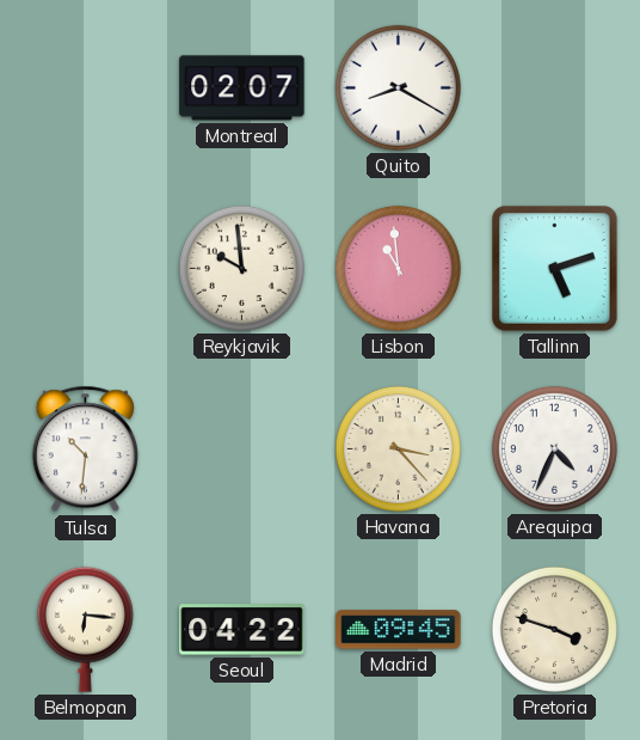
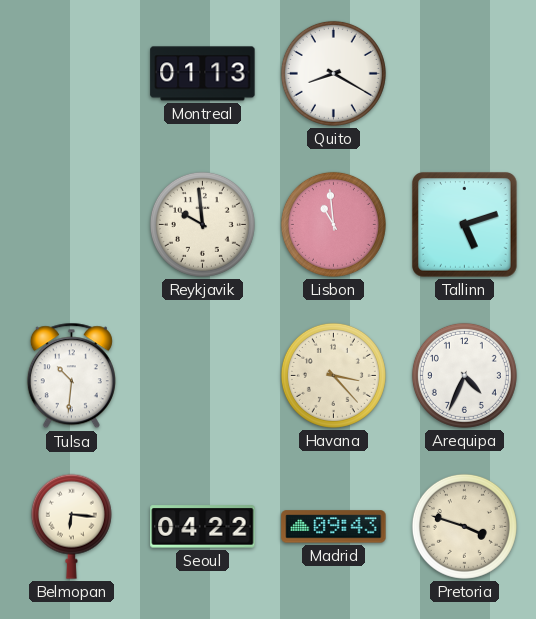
Montreal: 02:07 -> 01:13 (203, 74)
Madrid: 09:45 -> 09:43 (334, 527)
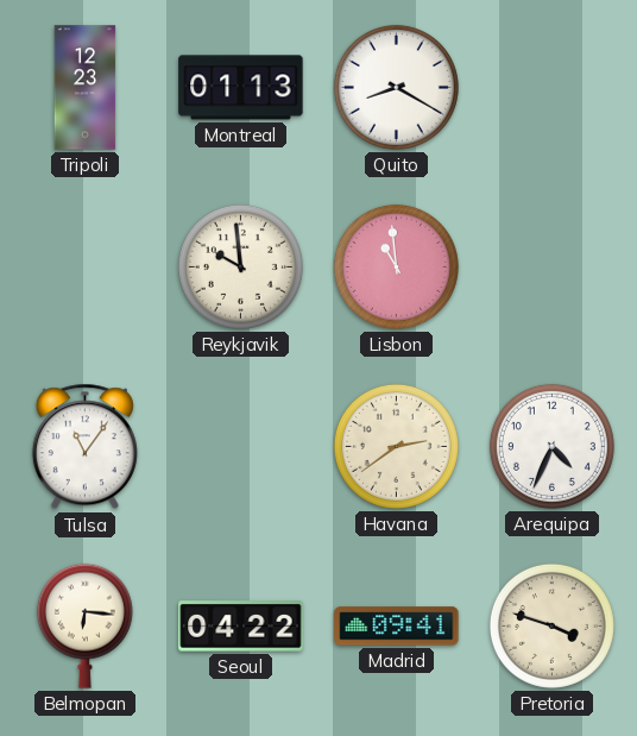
Tripoli: none -> 12:23 (86, 88)
Tallinn: 5:12 -> none (465, 225)
Tulsa: 10:31 -> 11:06 (84, 447)
Havana: 3:23 -> 2:39 (396, 446)
Madrid: 09:43 -> 09:41 (397, 627)
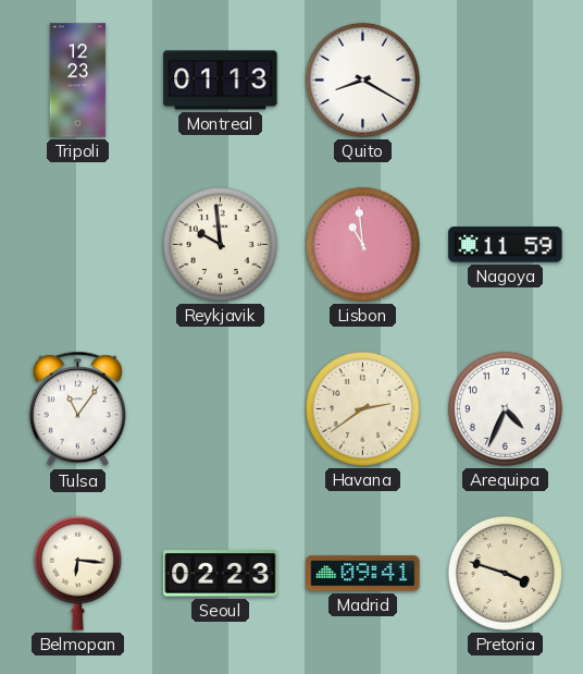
Nagoya: none -> 11:59 (506, 245)
Seoul: 04:22 -> 02:23 (221, 574)
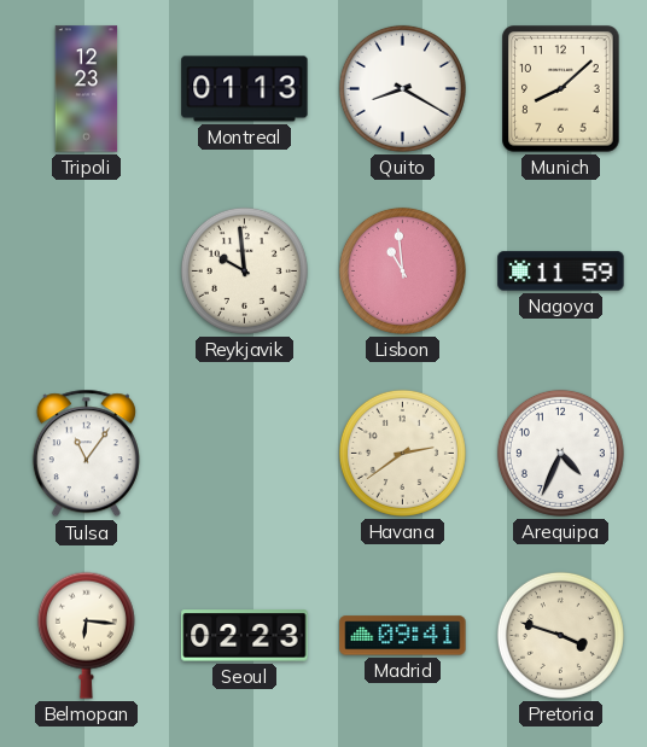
Munich: none -> 8:08 (561, 89)
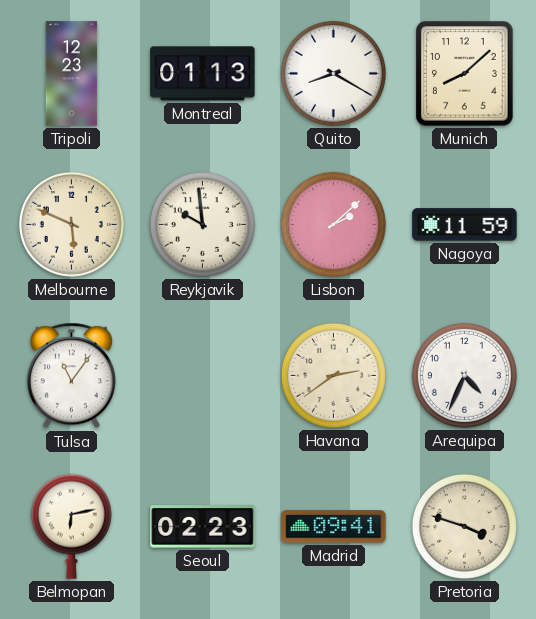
Melbourne: none -> 5:49 (71, 224)
Lisbon: 10:59 -> 2:08 (333, 224)
Belmopan: 6:16 -> 6:13 (71, 526)
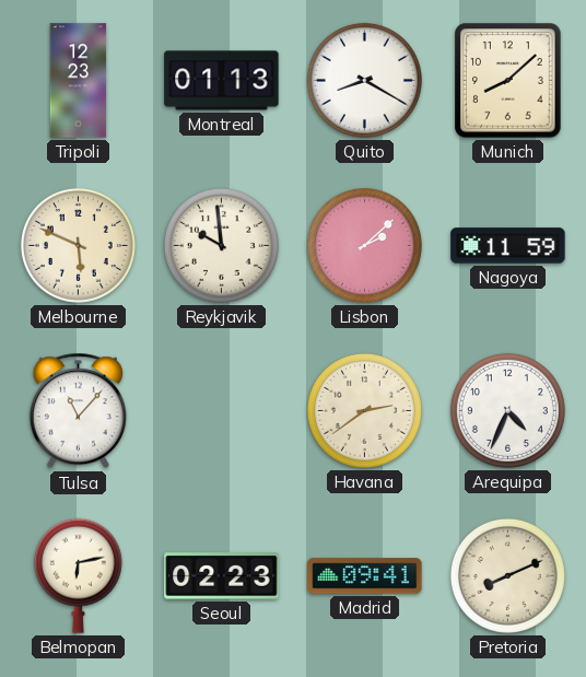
Tulsa: 11:06 -> 11:07 (78, 411)
Pretoria: 3:48 -> 8:11 (507, 575)
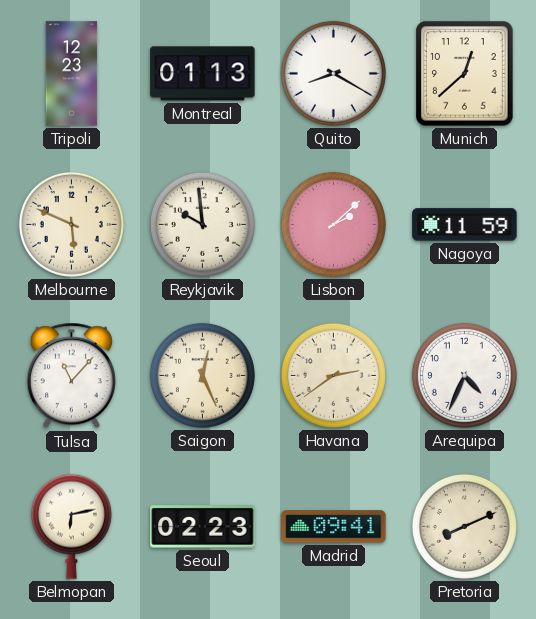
Munich: 8:08 -> 12:38 (465, 74)
Saigon: none -> 12:26 (202, 375)
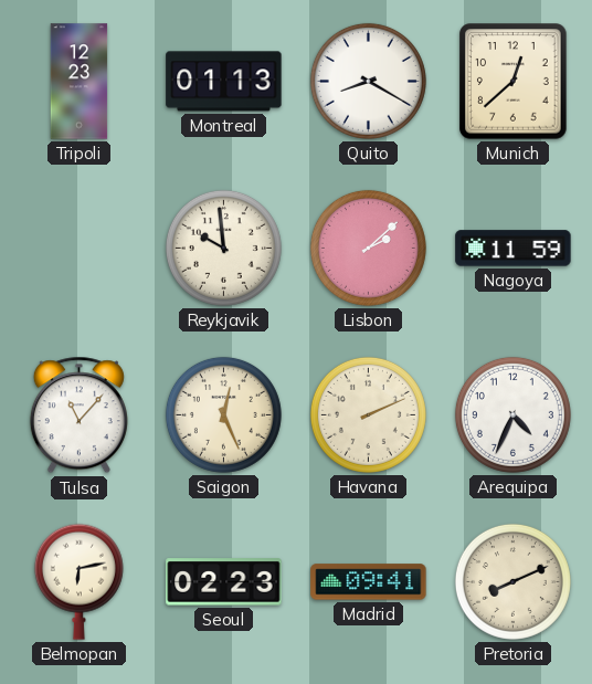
Melbourne: 5:49 -> none (71, 224)
Havana: 2:39 -> 2:11 (368, 414)
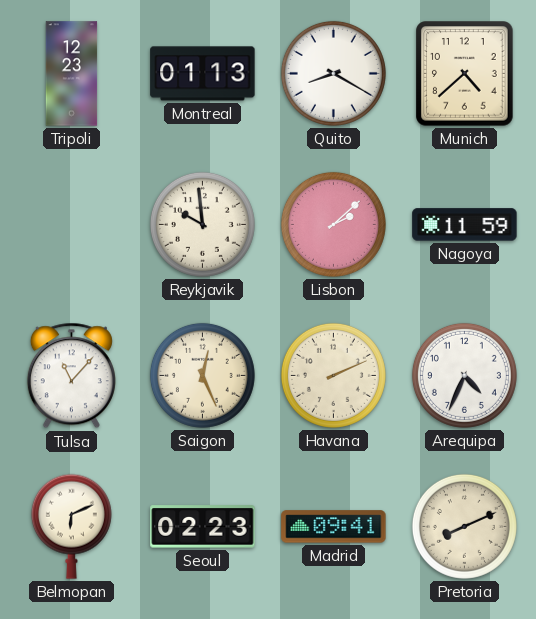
Munich: 12:38 -> 4:38 (465, 74)
Belmopan: 6:13 -> 6:11 (71, 526)
